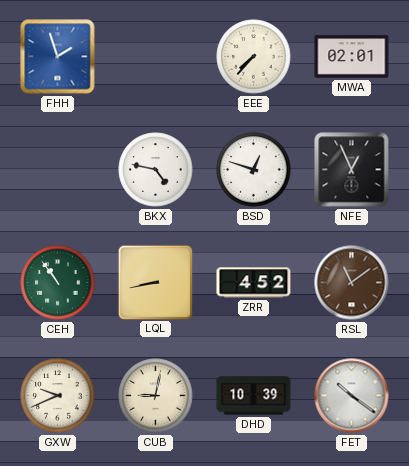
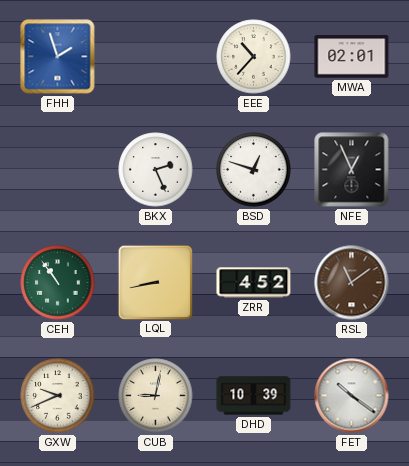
EEE: 7:37 -> 10:37 (254, 57)
BKX: 4:47 -> 2:26 (156, 170)
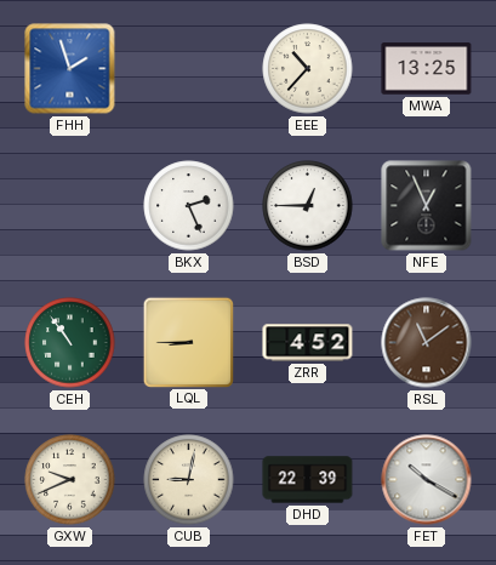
MWA: 02:01 -> 13:25 (427, 69)
BSD: 12:48 -> 12:45 (308, 206)
LQL: 8:43 -> 8:45 (189, 342)
DHD: 10:39 -> 22:39 (308, 480)
FET: 10:21 -> 10:20 (427, 480)
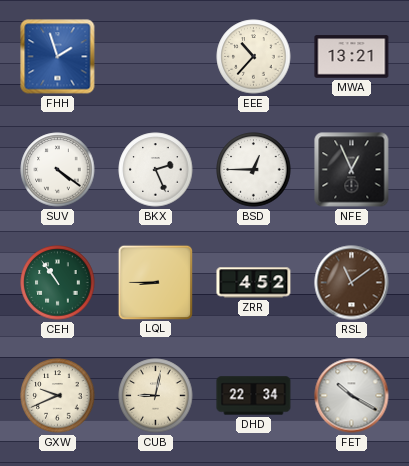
MWA: 13:25 -> 13:21 (352, 57)
SUV: none -> 4:21 (58, 170)
DHD: 22:39 -> 22:34 (254, 396)
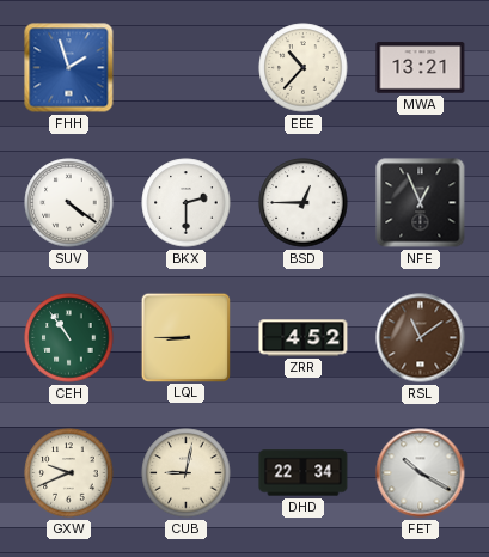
BKX: 2:26 -> 2:30 (187, 203)
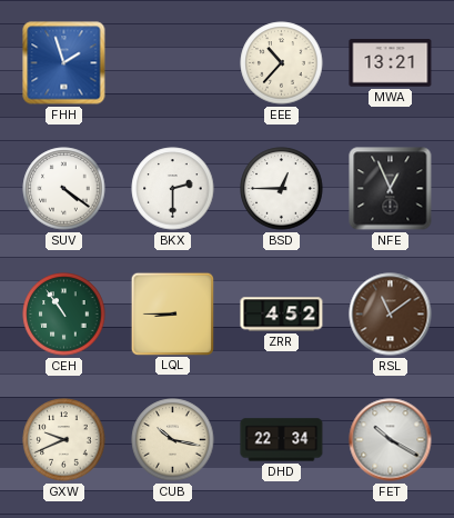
CUB: 9:02 -> 10:17 (173, 440)
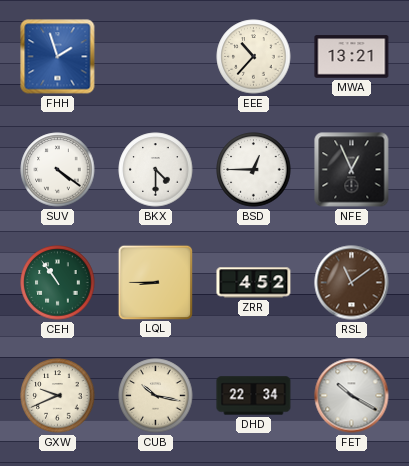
BKX: 2:30 -> 4:30 (156, 170)
